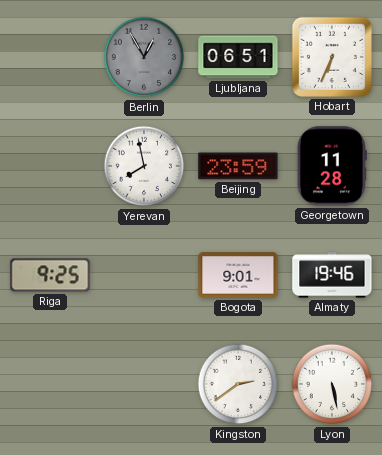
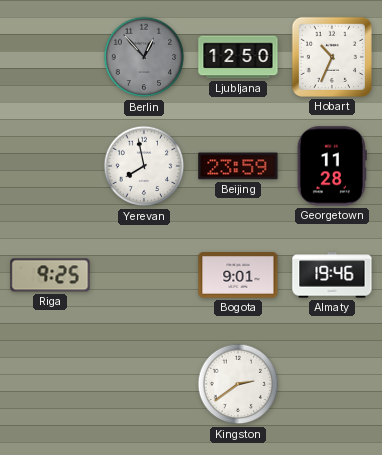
Berlin: 12:55 -> 12:53 (144, 57)
Ljubljana: 06:51 -> 12:50 (238, 57)
Hobart: 6:34 -> 10:34 (332, 57)
Lyon: 5:28 -> none (332, 384)
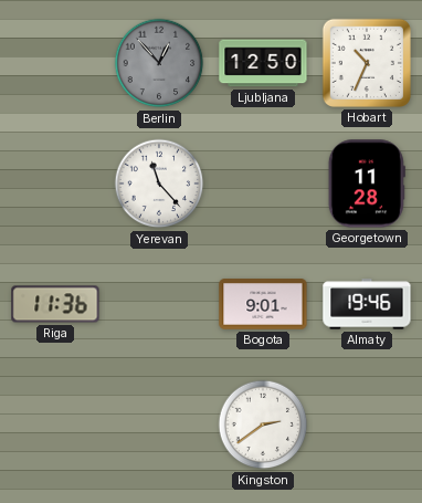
Yerevan: 7:58 -> 11:23 (159, 184)
Beijing: 23:59 -> none (238, 166)
Riga: 9:25 -> 11:36 (55, 304)
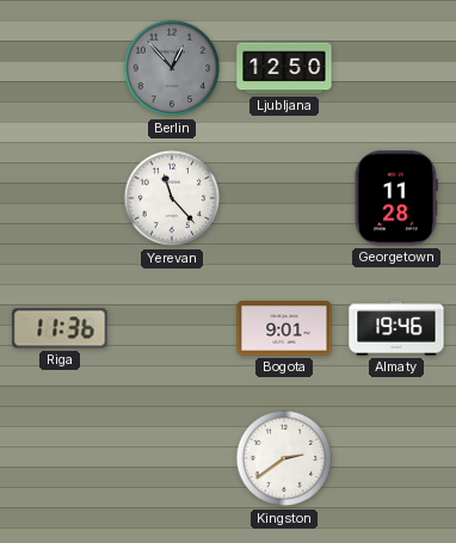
Hobart: 10:34 -> none (367, 63)
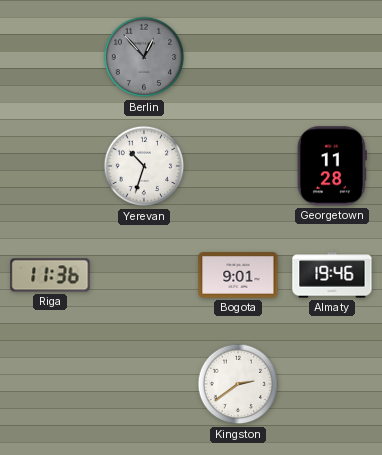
Ljubljana: 12:50 -> none (284, 68)
Yerevan: 11:23 -> 10:33 (144, 166)
